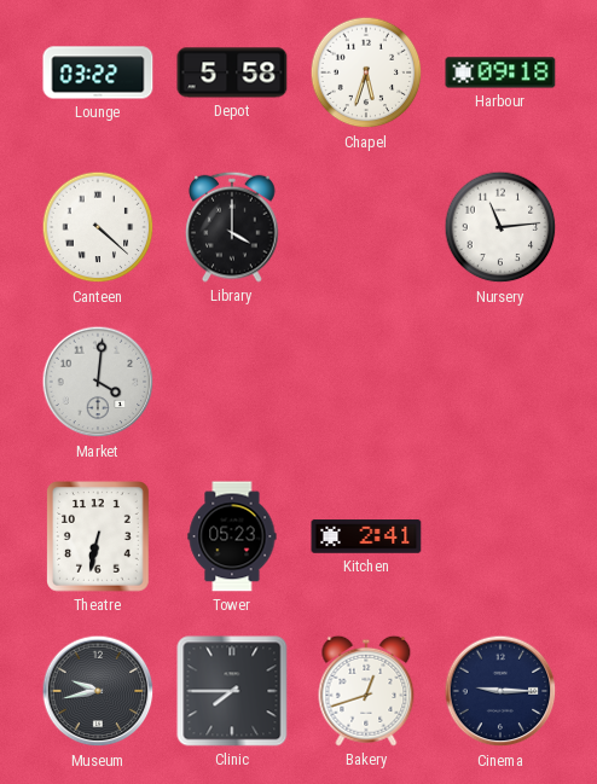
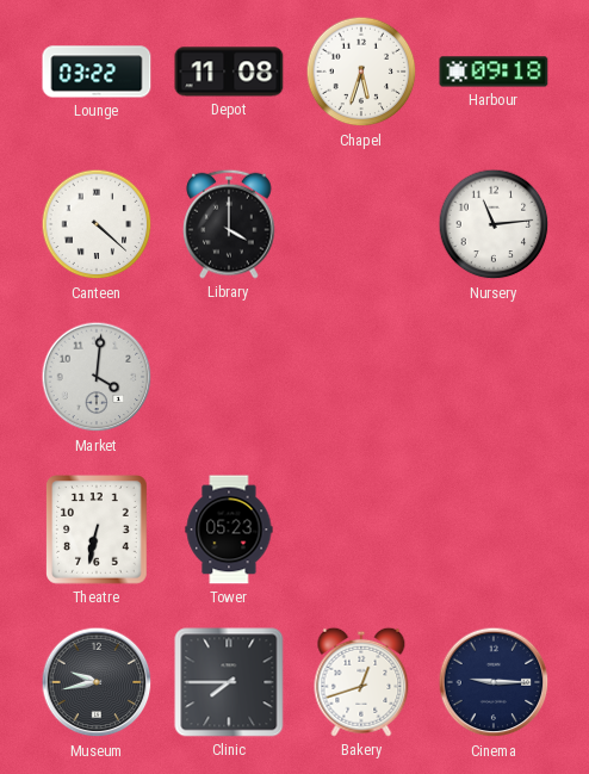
Depot: 5:58 -> 11:08 (229, 72)
Kitchen: 2:41 -> none (366, 536)
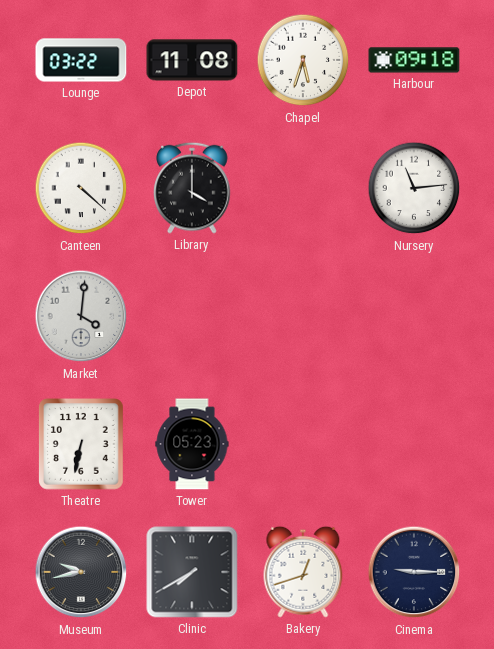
Clinic: 7:45 -> 7:40 (192, 572)
